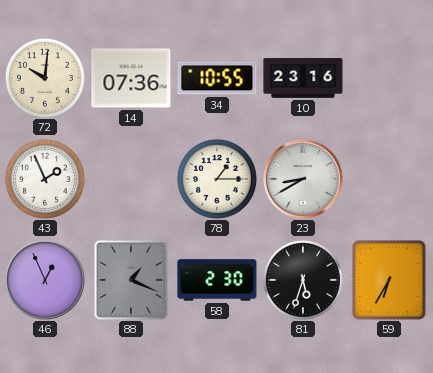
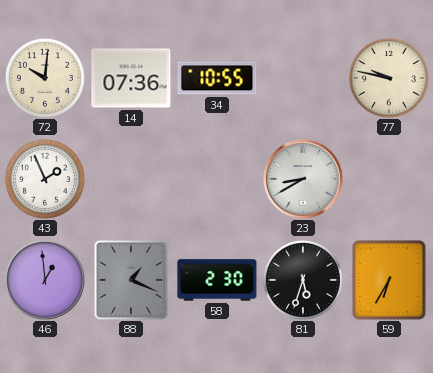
10: 23:16 -> none (303, 78)
77: none -> 9:47 (389, 78)
78: 1:15 -> none (217, 179)
46: 12:56 -> 12:59 (45, 280)
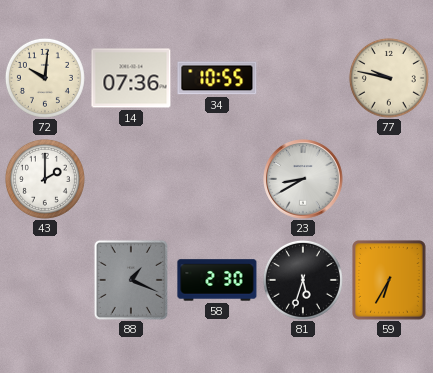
43: 1:56 -> 2:00 (45, 179)
46: 12:59 -> none (45, 280)
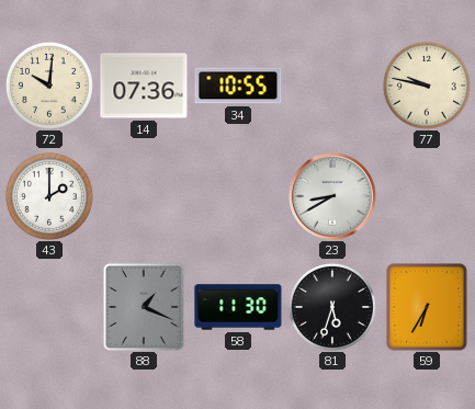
58: 2:30 -> 11:30 (238, 307)
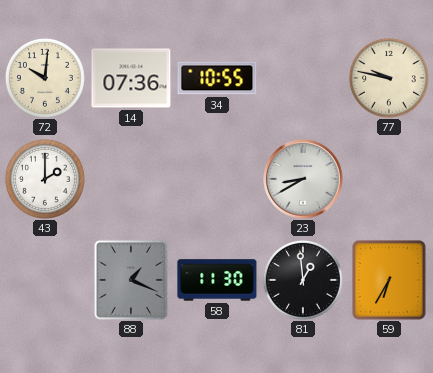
81: 5:33 -> 12:59 (303, 280)
